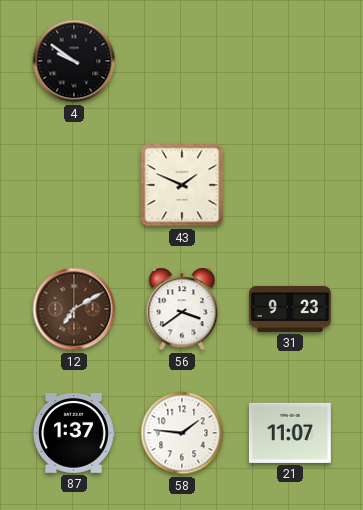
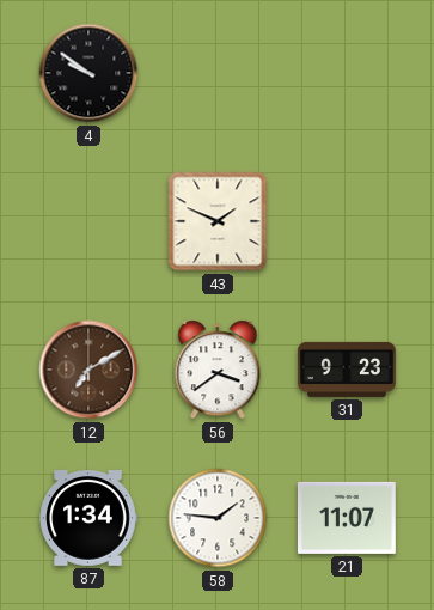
87: 1:37 -> 1:34 (88, 519)
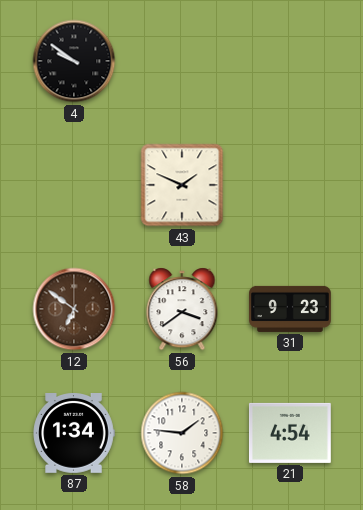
12: 7:10 -> 6:51 (74, 309)
21: 11:07 -> 4:54 (290, 433)
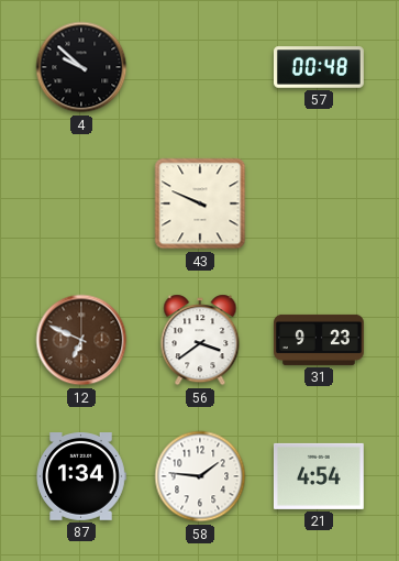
4: 9:51 -> 9:52 (81, 67)
57: none -> 00:48 (320, 67)
43: 1:49 -> 9:49 (200, 204)
12: 6:51 -> 6:49 (81, 340)
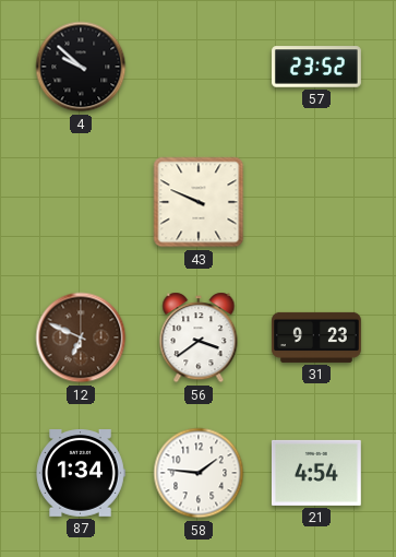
57: 00:48 -> 23:52 (317, 67)
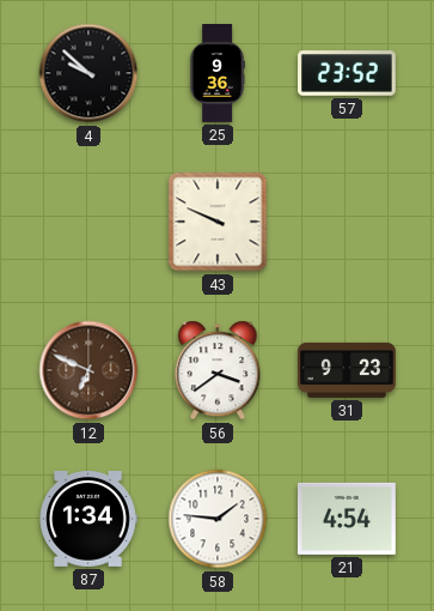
25: none -> 9:36 (218, 74)
